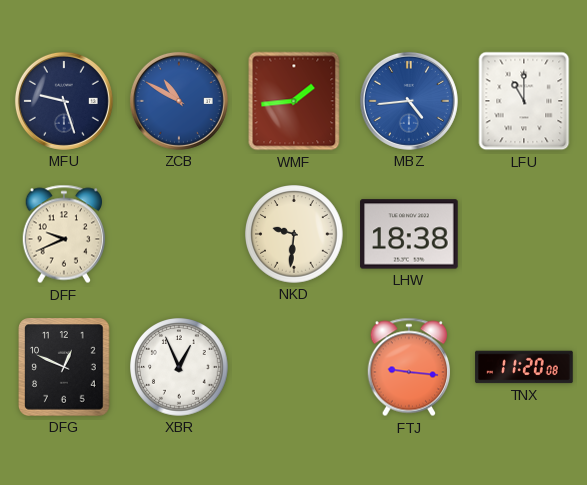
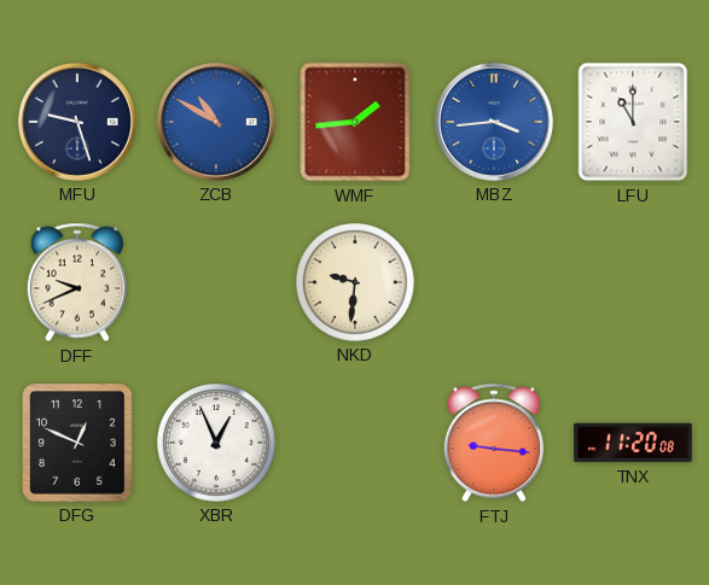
MBZ: 4:44 -> 3:44 (494, 122)
LHW: 18:38 -> none (409, 234)
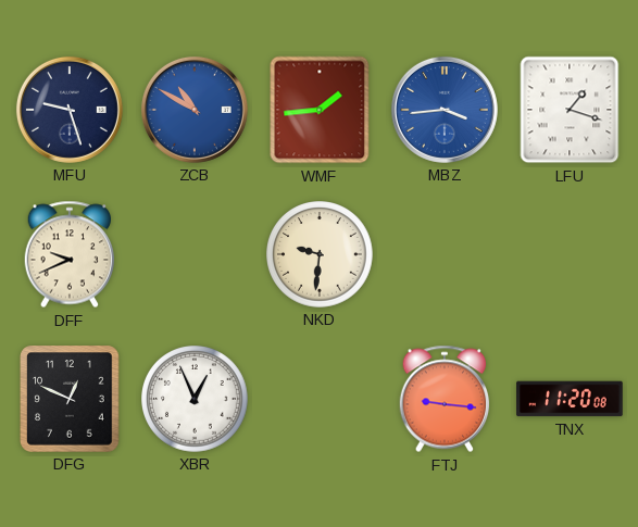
LFU: 11:00 -> 1:18 (570, 110)
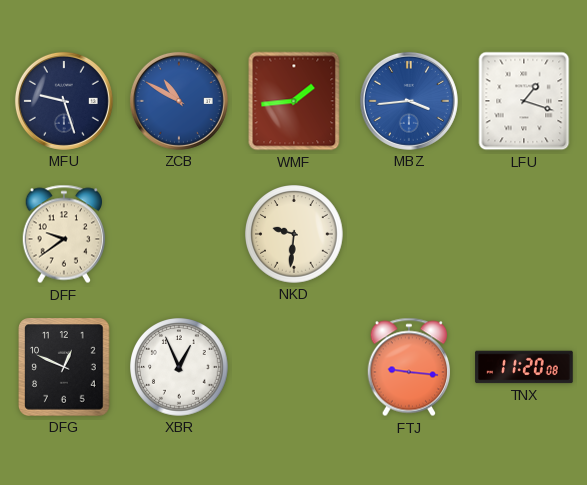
DFF: 9:41 -> 9:39 (63, 234)
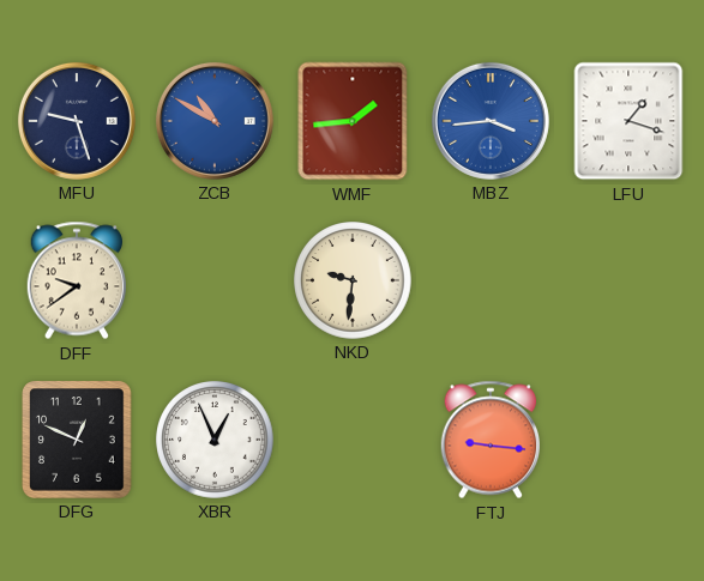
TNX: 11:20 -> none (524, 367)
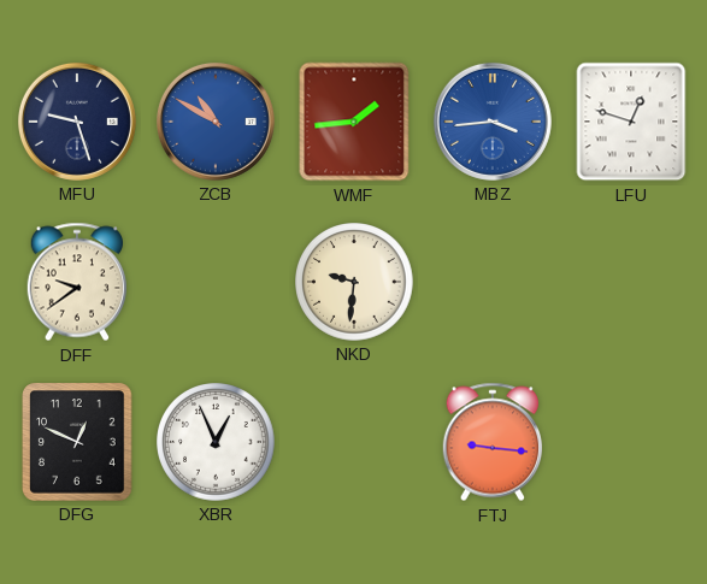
LFU: 1:18 -> 12:48 (631, 122)
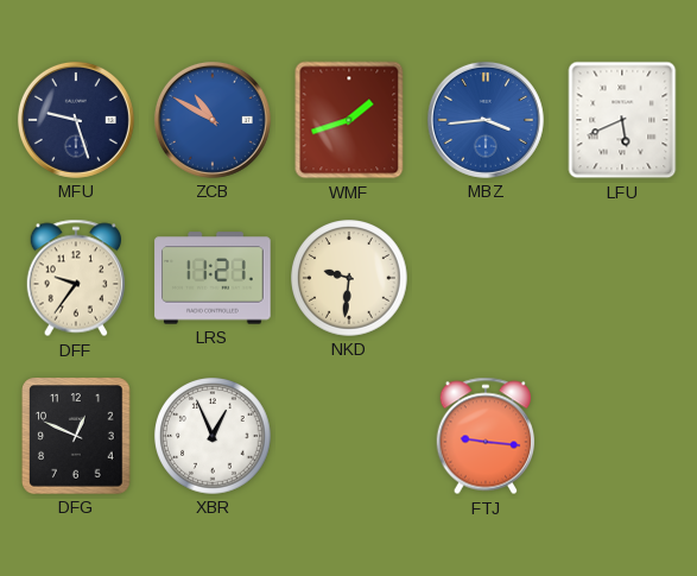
WMF: 1:44 -> 1:42 (349, 120)
LFU: 12:48 -> 5:41 (622, 120)
DFF: 9:39 -> 9:36 (75, 278)
LRS: none -> 11:21 (213, 278)
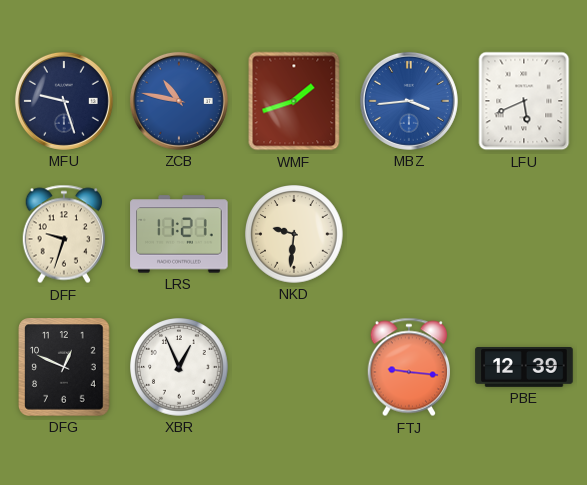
ZCB: 10:50 -> 10:47 (179, 101)
DFF: 9:36 -> 9:33 (63, 234)
PBE: none -> 12:39 (524, 368)
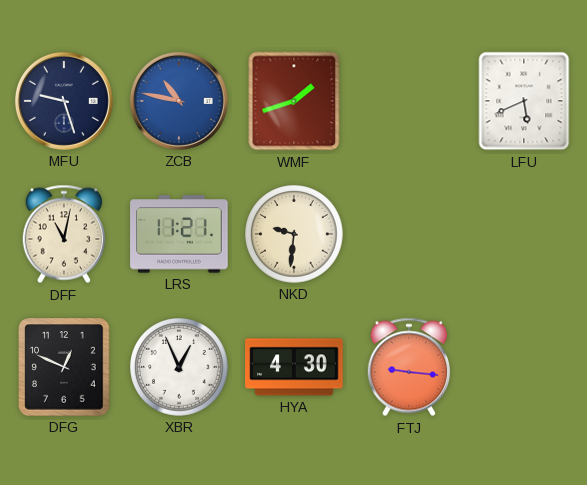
MBZ: 3:44 -> none (409, 101)
DFF: 9:33 -> 11:02 (63, 234)
HYA: none -> 4:30 (294, 367)
PBE: 12:39 -> none (524, 368)
